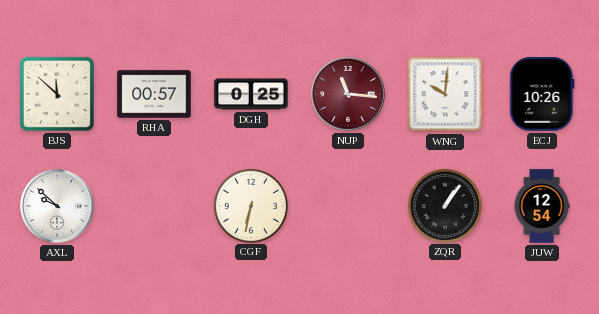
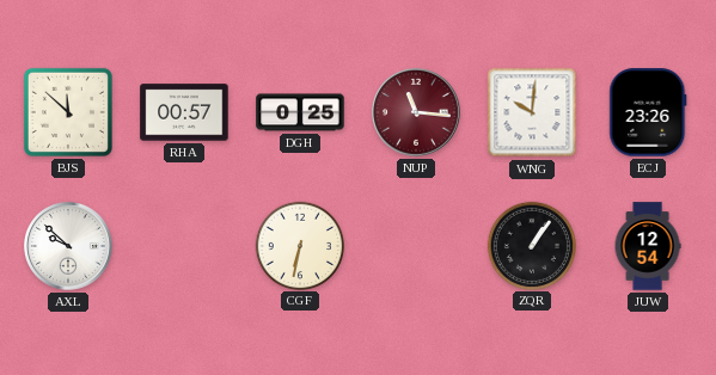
ECJ: 10:26 -> 23:26 (648, 112)
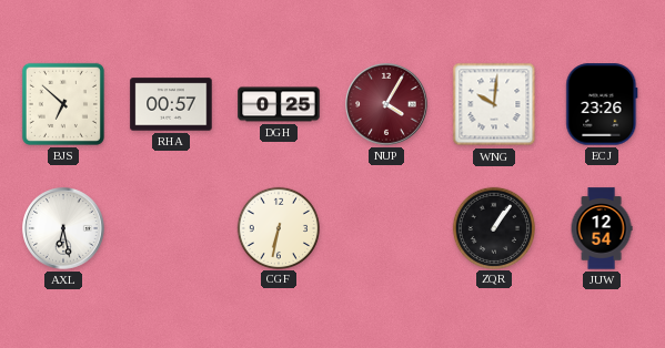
BJS: 11:52 -> 6:52 (63, 104)
NUP: 11:16 -> 4:05 (387, 105)
AXL: 9:52 -> 6:28 (64, 229)
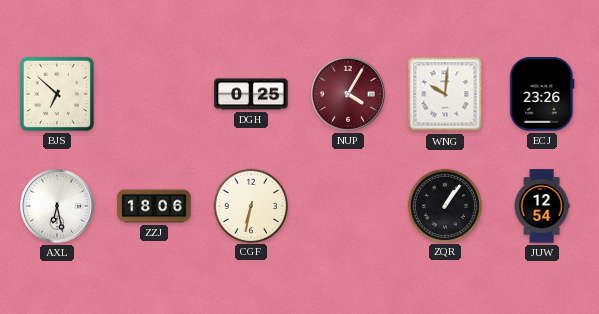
RHA: 00:57 -> none (171, 104)
ZZJ: none -> 18:06 (154, 206)
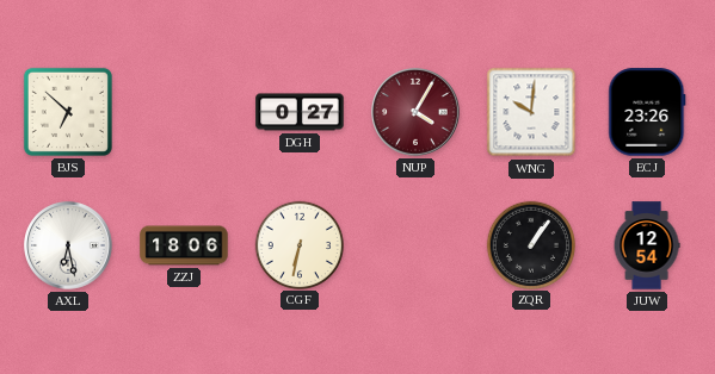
DGH: 0:25 -> 0:27 (300, 112)
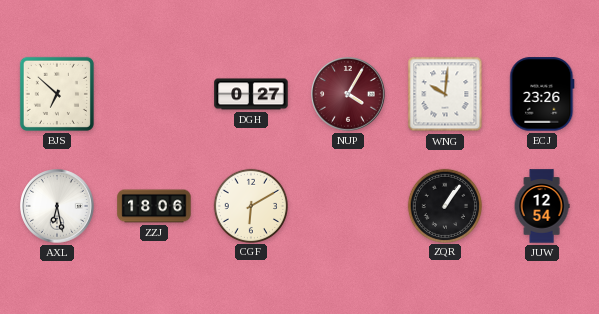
CGF: 6:32 -> 6:10 (250, 205)
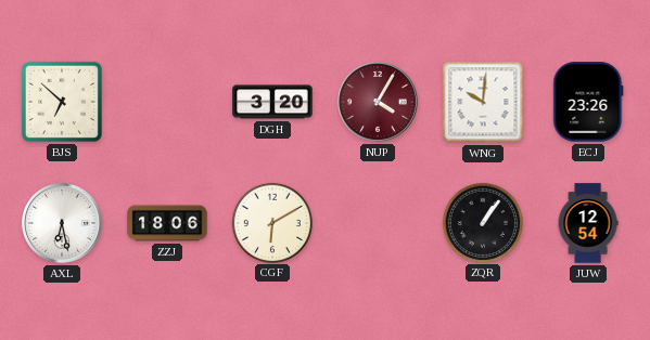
DGH: 0:27 -> 3:20 (272, 102)
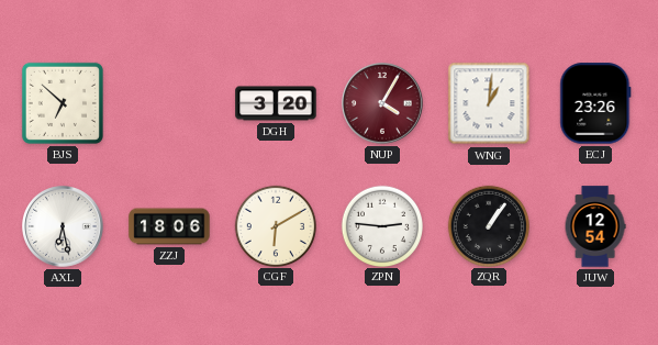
WNG: 10:01 -> 1:01 (489, 103)
ZPN: none -> 2:46 (381, 225)
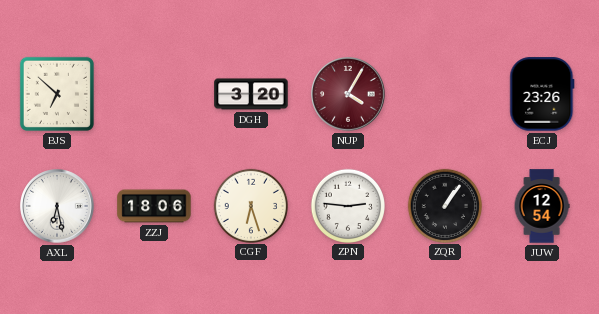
WNG: 1:01 -> none (489, 103)
CGF: 6:10 -> 6:27 (250, 205)
